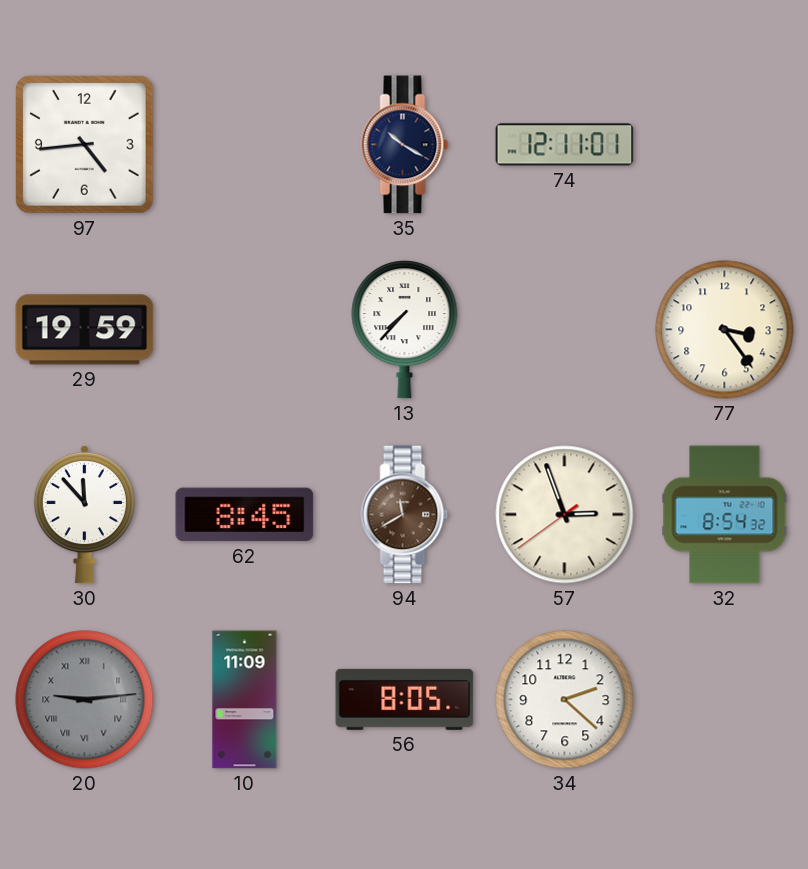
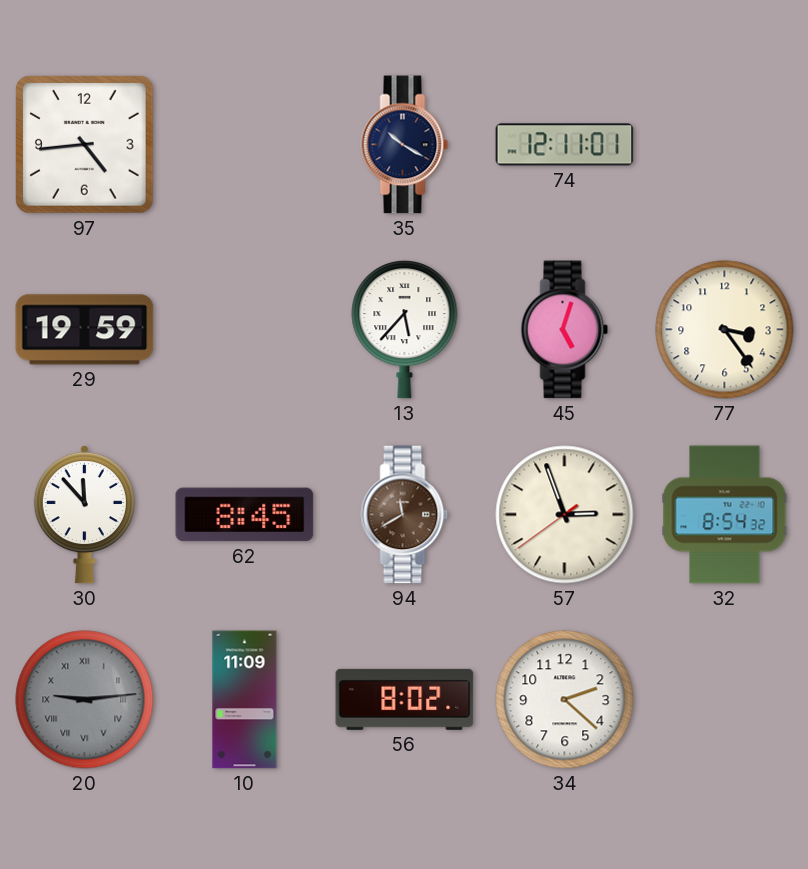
13: 7:37 -> 5:37 (405, 330)
45: none -> 5:03 (565, 330)
56: 8:05 -> 8:02 (405, 699)
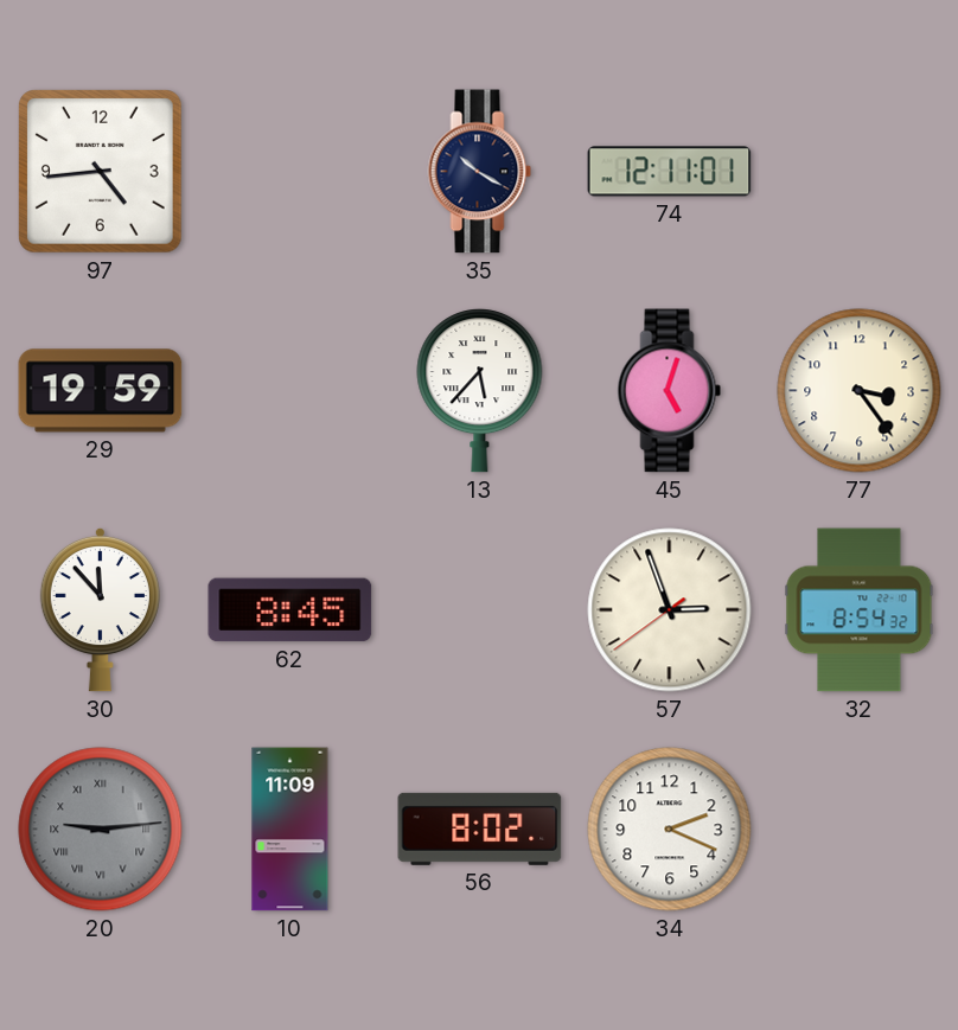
94: 11:40 -> none (405, 515)
34: 2:22 -> 2:19 (670, 830)
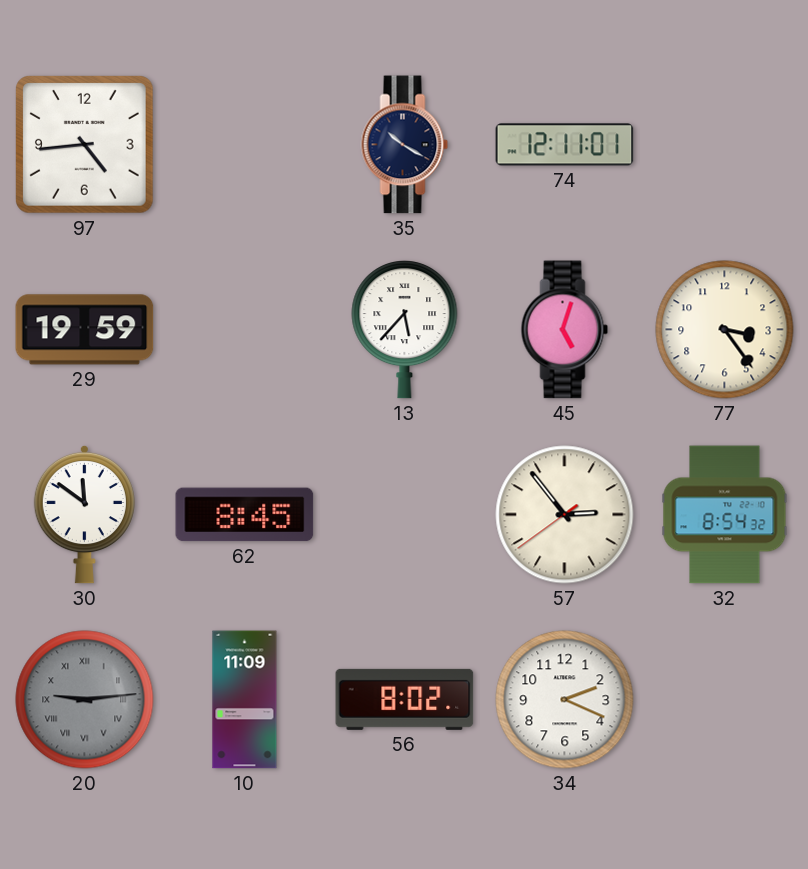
30: 11:53 -> 11:51 (84, 514)
57: 2:56 -> 2:53 (565, 515)
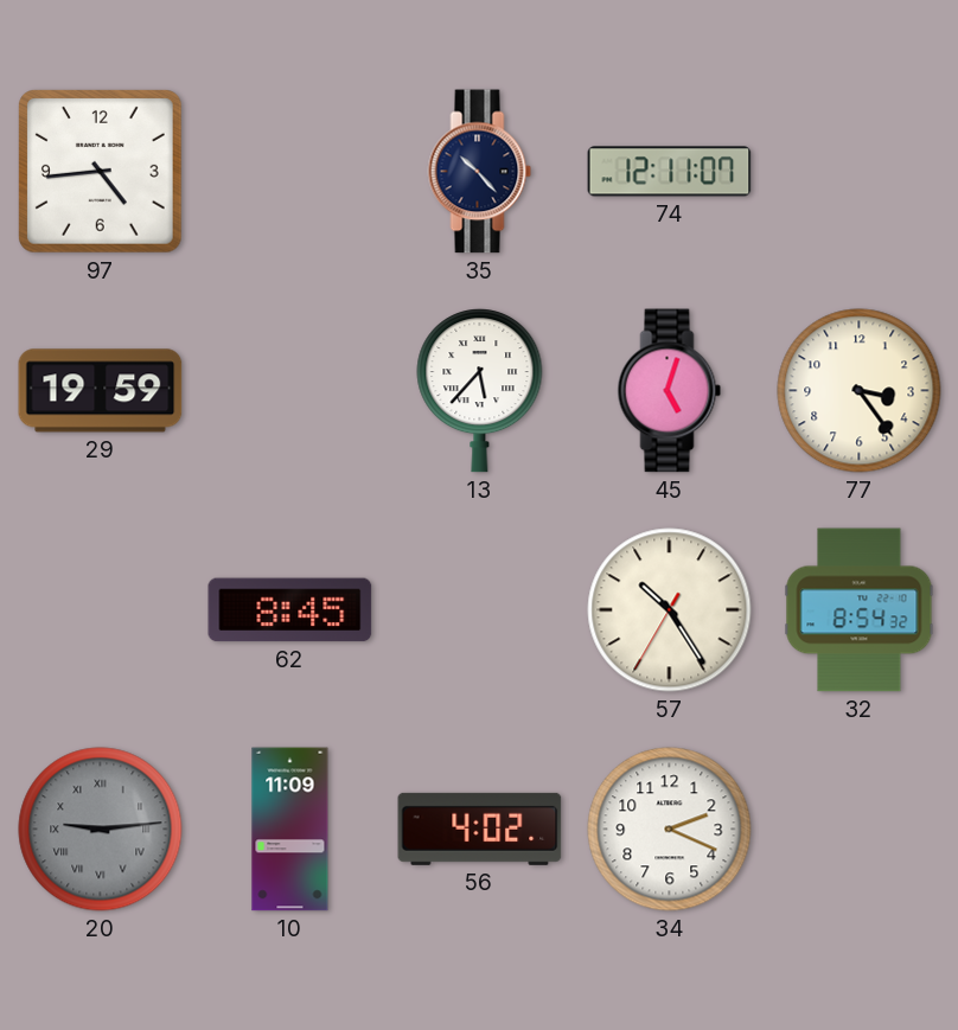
35: 10:20 -> 10:23 (480, 172)
74: 12:11:01 -> 12:11:07 (670, 172)
30: 11:51 -> none (84, 514)
57: 2:53 -> 10:24 (670, 610)
56: 8:02 -> 4:02 (480, 829)
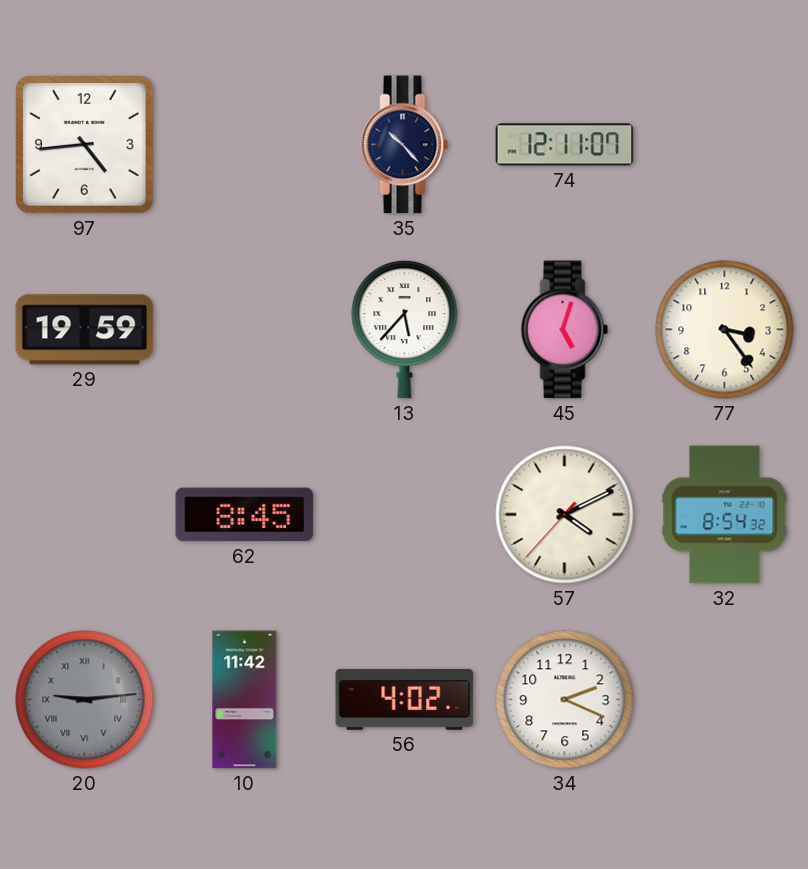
57: 10:24 -> 4:10 (565, 515)
10: 11:09 -> 11:42 (245, 700)
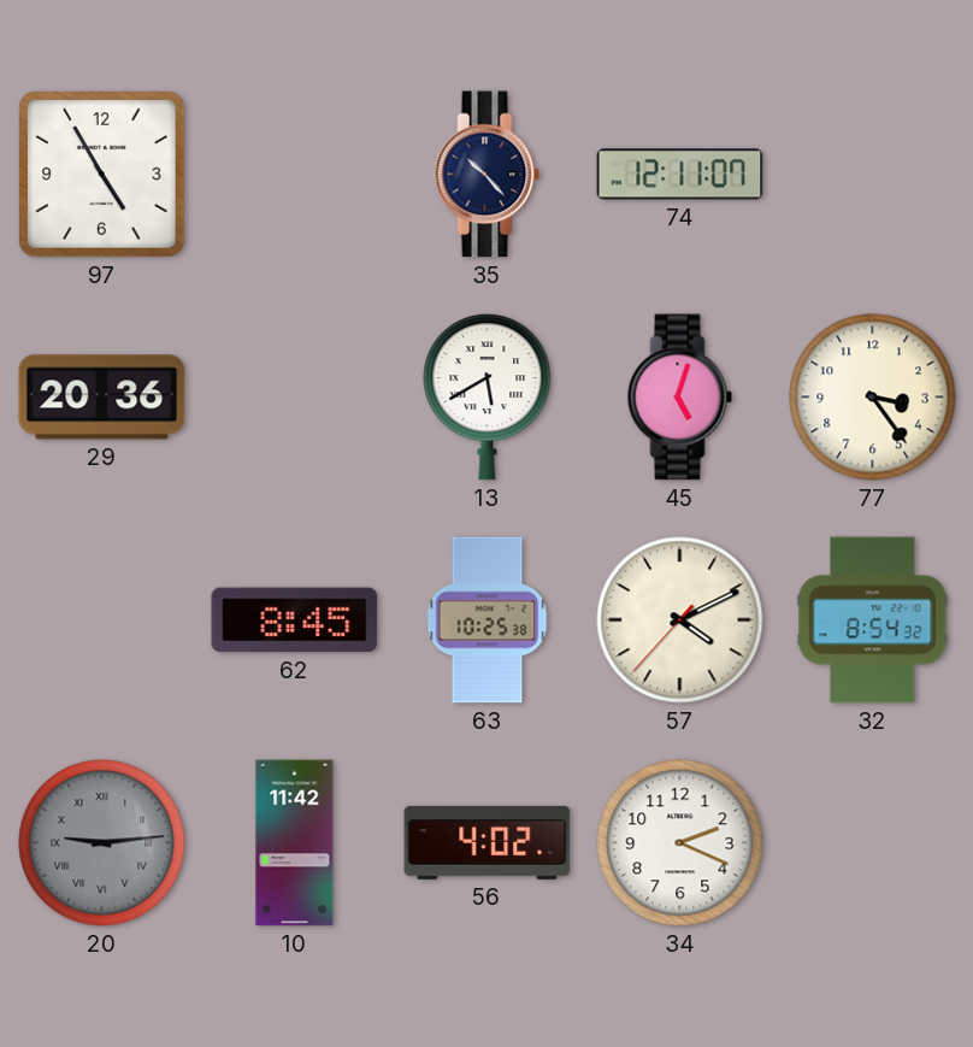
97: 4:44 -> 4:55 (102, 175)
29: 19:59 -> 20:36 (102, 398)
13: 5:37 -> 5:40 (488, 398)
63: none -> 10:25 (488, 620)
